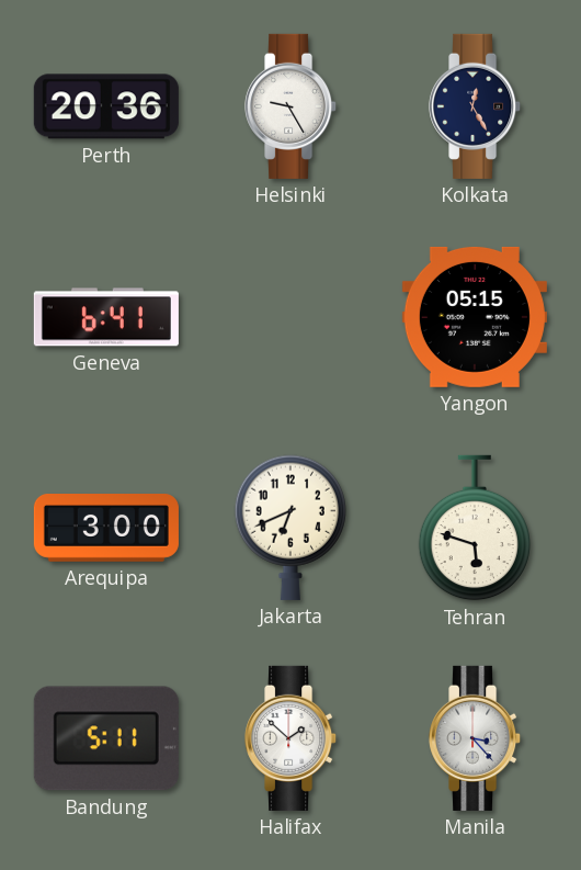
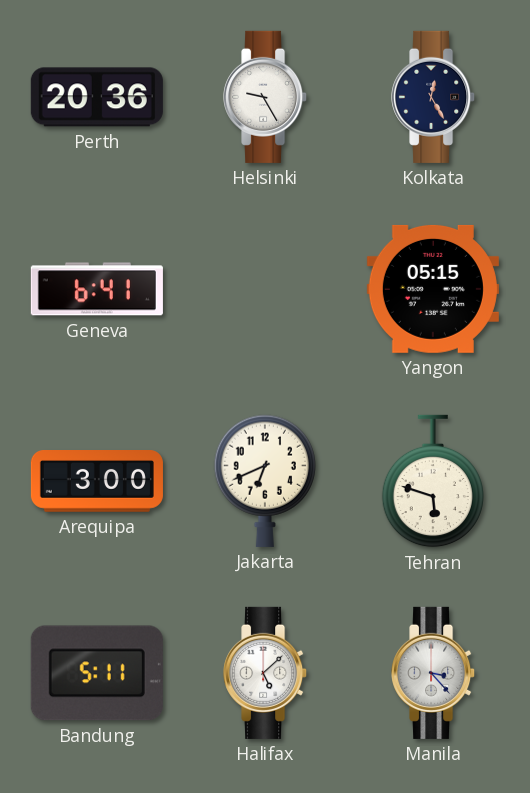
Halifax: 1:52 -> 5:08 (266, 673)
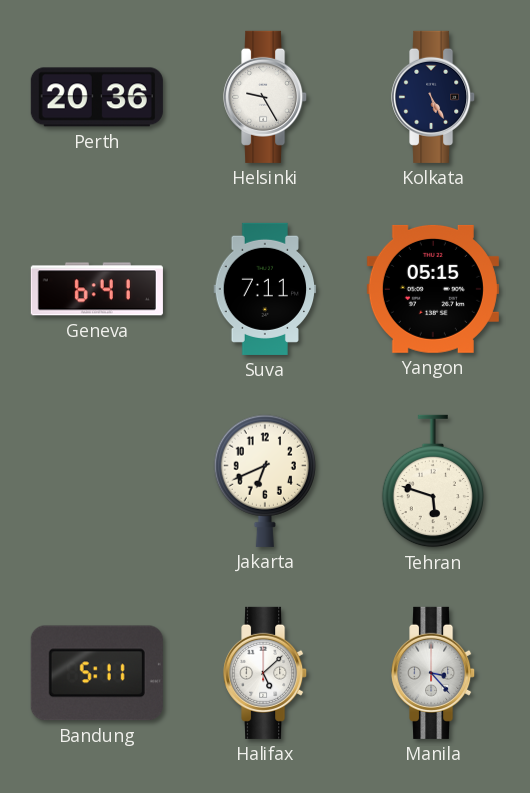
Kolkata: 12:25 -> 5:25 (434, 97)
Suva: none -> 7:11 (265, 289)
Arequipa: 3:00 -> none (97, 482)
